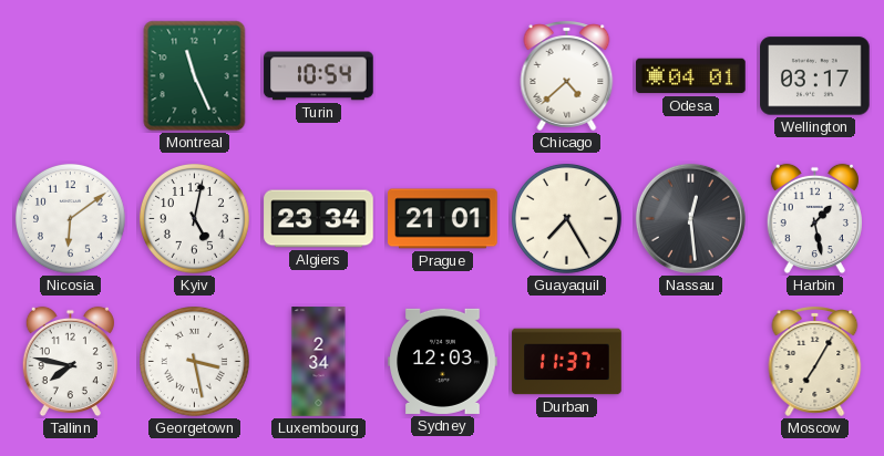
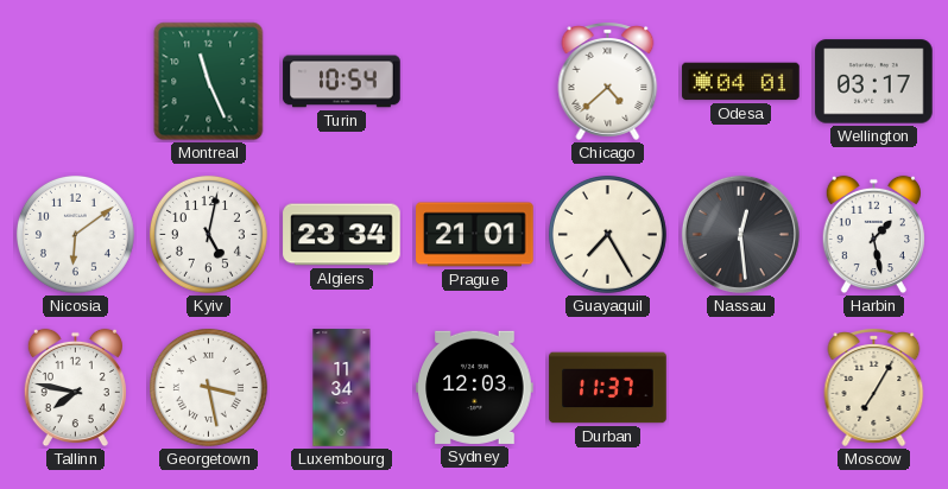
Luxembourg: 2:34 -> 11:34 (342, 388)
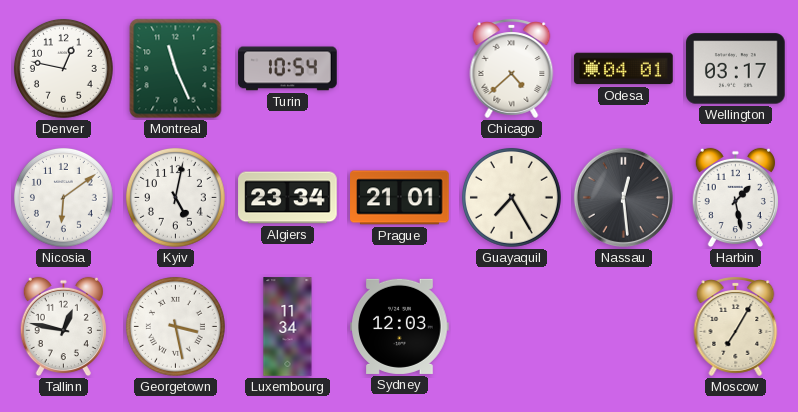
Denver: none -> 12:47 (63, 68)
Tallinn: 7:47 -> 12:47 (63, 327)
Durban: 11:37 -> none (608, 388)
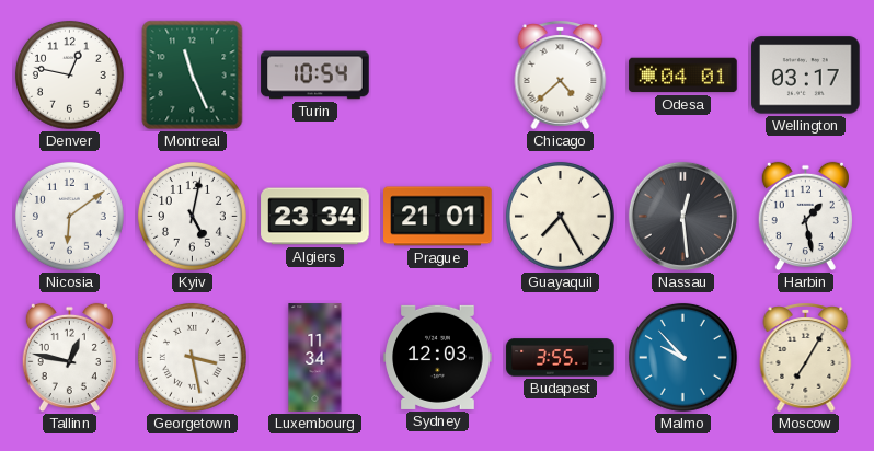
Budapest: none -> 3:55 (561, 358)
Malmo: none -> 9:53 (682, 357)
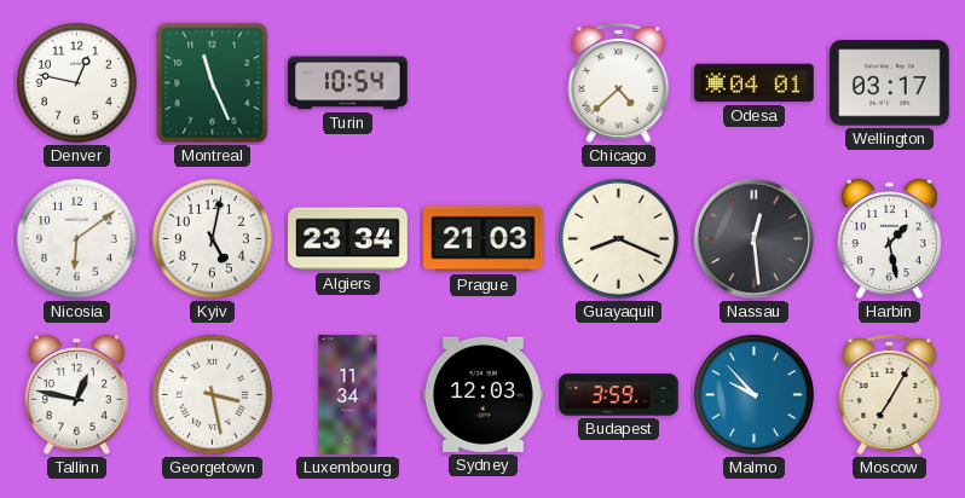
Prague: 21:01 -> 21:03 (484, 239)
Guayaquil: 7:25 -> 8:19 (618, 238)
Budapest: 3:55 -> 3:59 (619, 395)
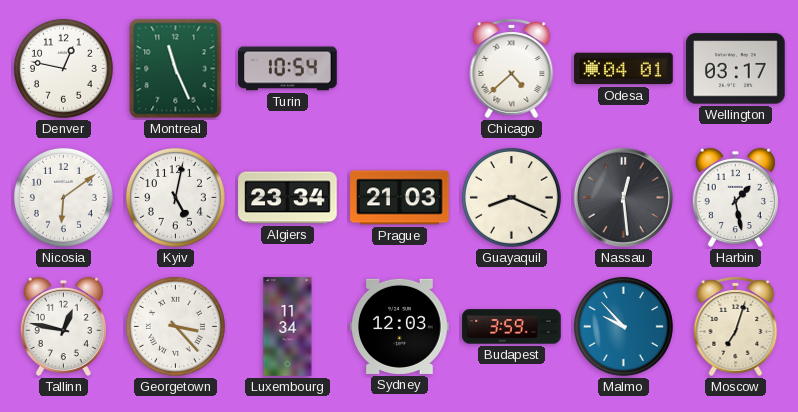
Georgetown: 3:28 -> 3:23 (175, 326)
Moscow: 7:05 -> 7:03 (736, 326)
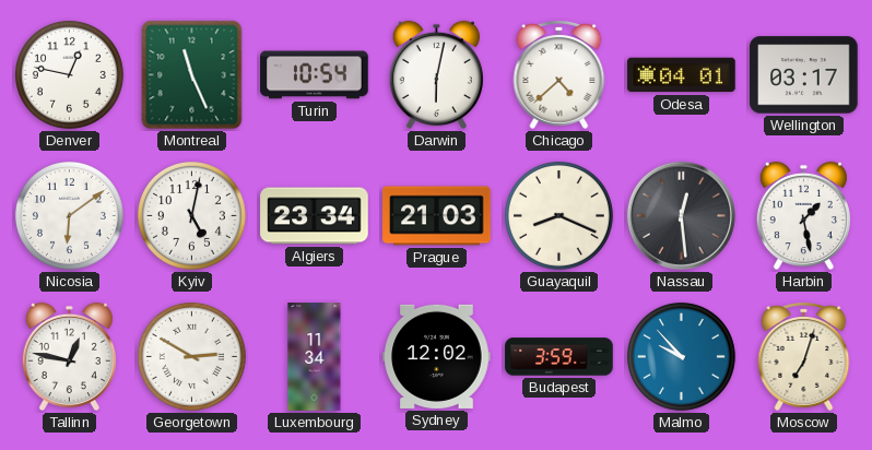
Darwin: none -> 6:02 (436, 75)
Georgetown: 3:23 -> 2:50 (191, 356)
Sydney: 12:03 -> 12:02 (437, 356)
